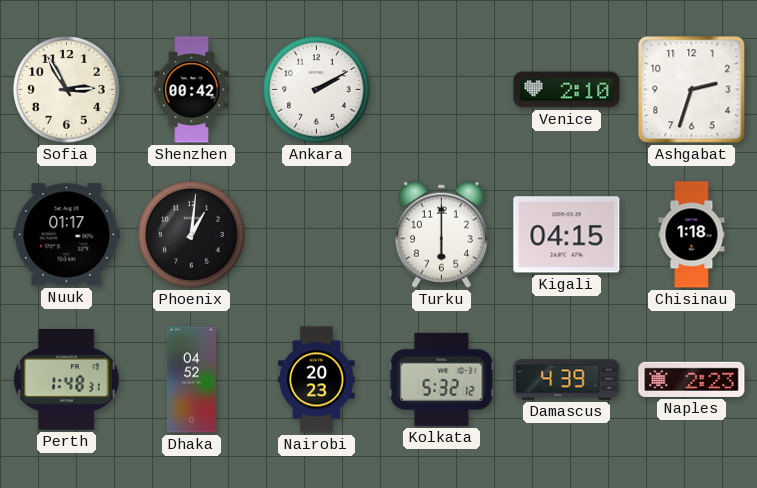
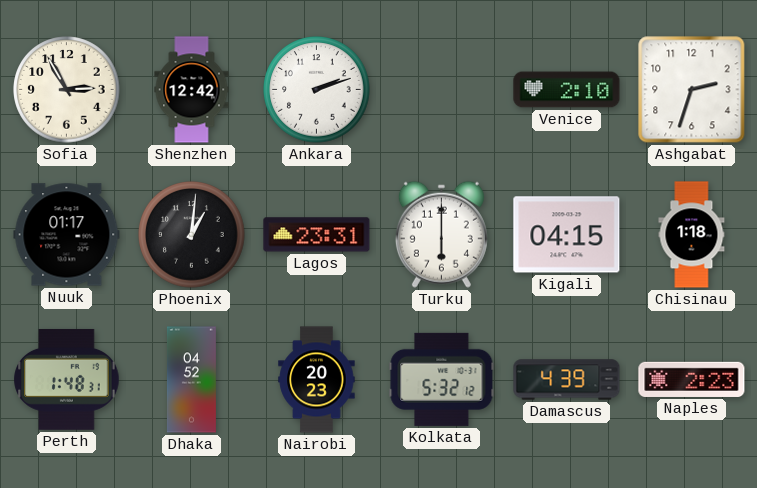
Shenzhen: 00:42 -> 12:42 (192, 90)
Ankara: 2:10 -> 2:12 (317, 90)
Lagos: none -> 23:31 (317, 235)
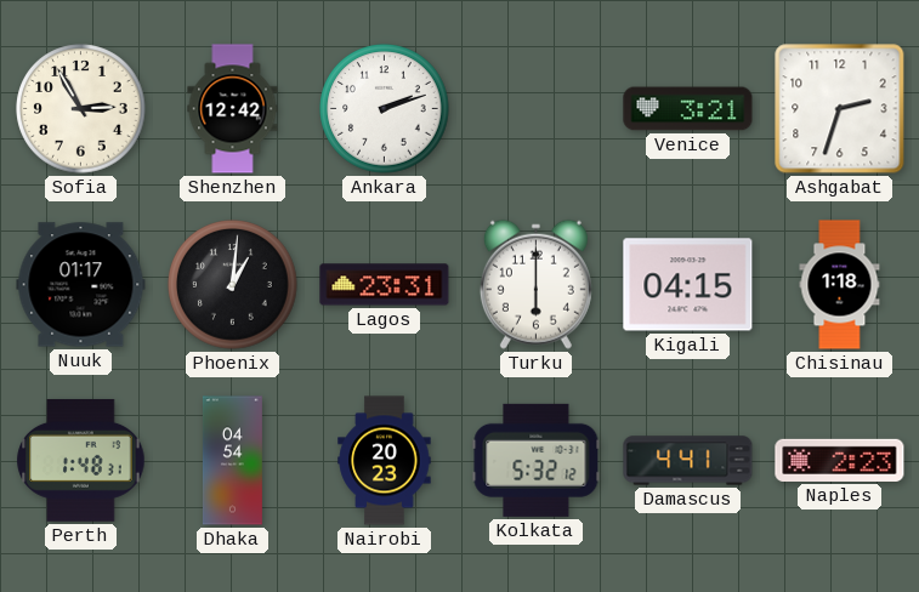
Venice: 2:10 -> 3:21 (688, 109)
Dhaka: 04:52 -> 04:54 (232, 461)
Damascus: 4:39 -> 4:41 (688, 461)
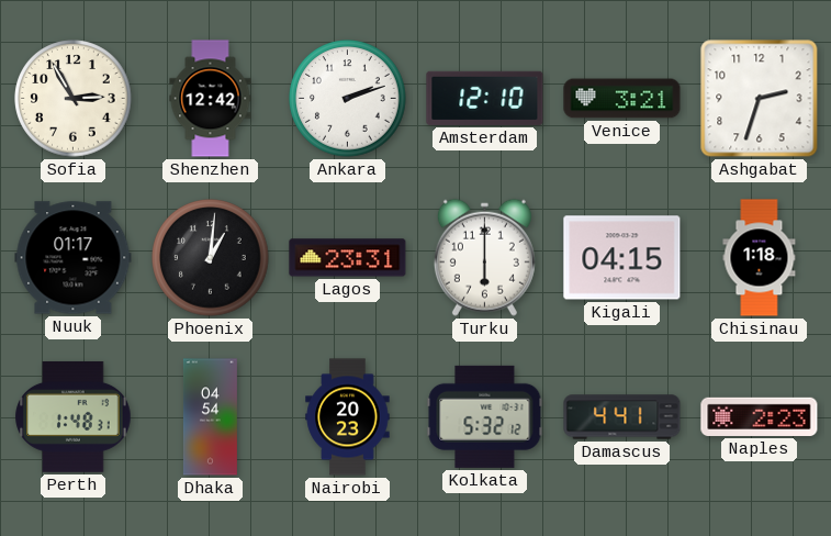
Amsterdam: none -> 12:10 (485, 98)
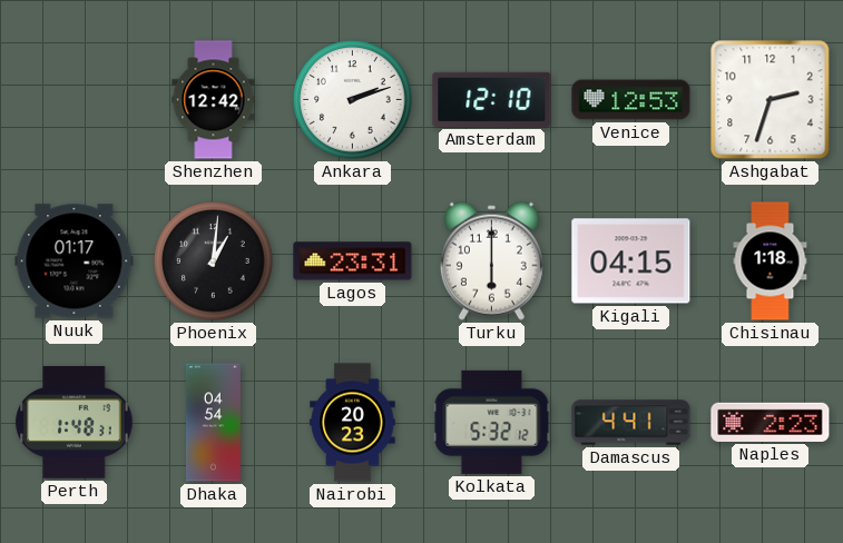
Sofia: 2:55 -> none (74, 99)
Venice: 3:21 -> 12:53 (631, 100)
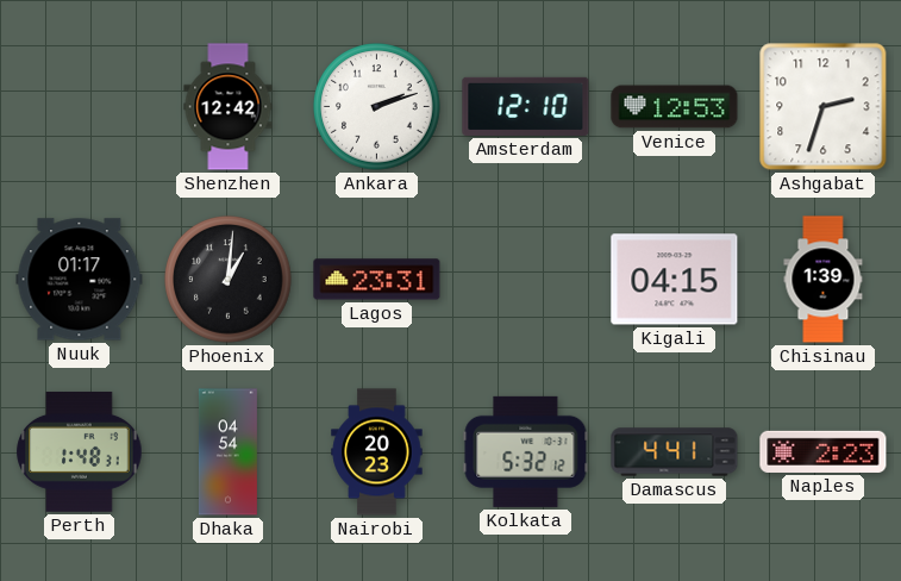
Turku: 6:00 -> none (491, 260)
Chisinau: 1:18 -> 1:39 (824, 280)
